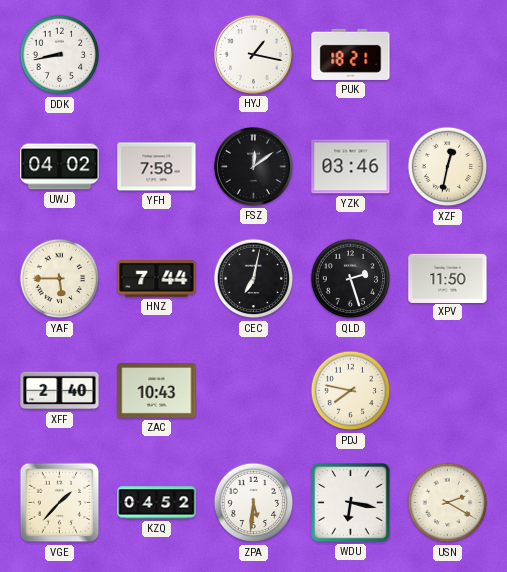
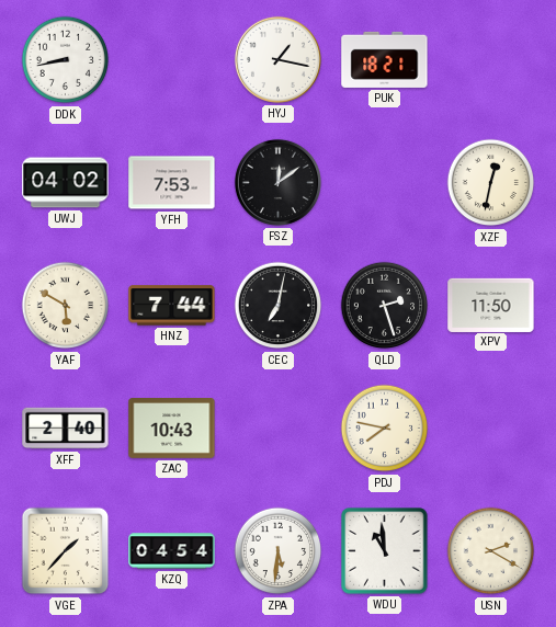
YFH: 7:58 -> 7:53 (172, 183)
YZK: 03:46 -> none (351, 167)
YAF: 5:45 -> 5:50 (66, 306)
KZQ: 04:52 -> 04:54 (172, 551)
WDU: 6:17 -> 10:59 (385, 551)
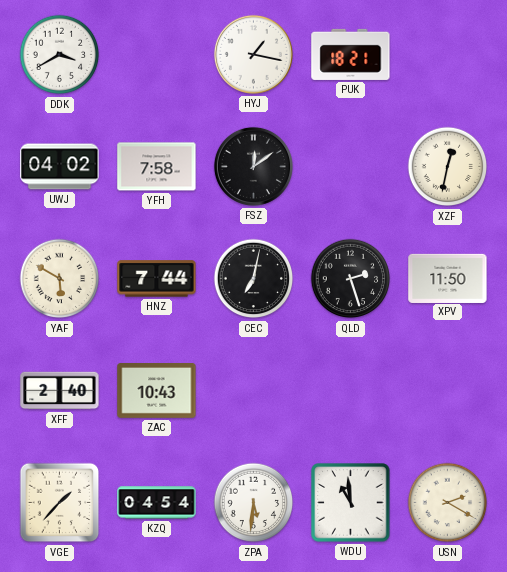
DDK: 8:43 -> 3:40 (60, 55)
YFH: 7:53 -> 7:58 (157, 167)
PDJ: 7:47 -> none (385, 429)
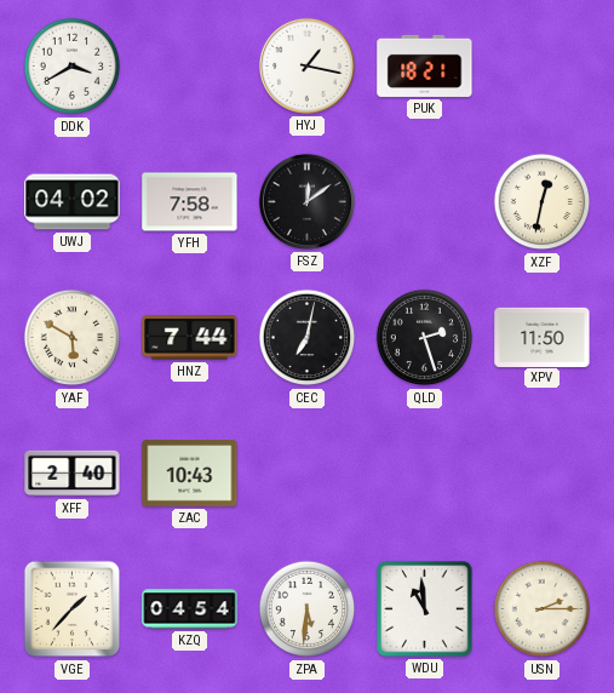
USN: 2:20 -> 2:15 (543, 609)
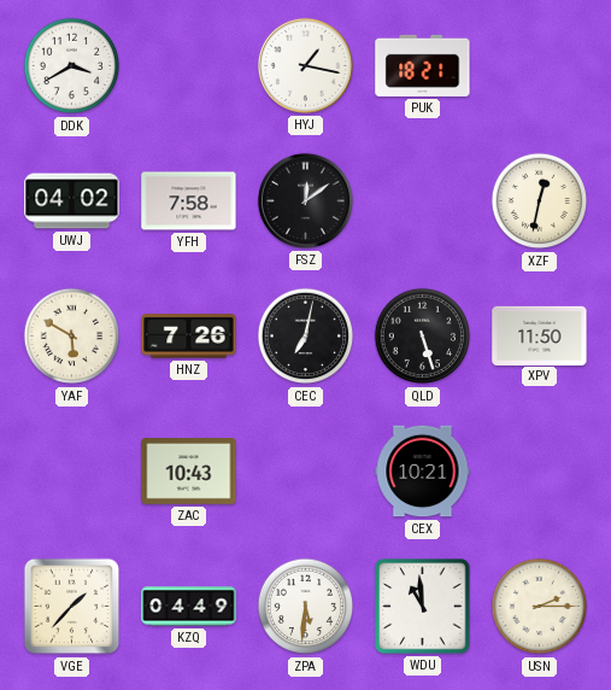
HNZ: 7:44 -> 7:26 (189, 337)
QLD: 2:27 -> 5:27 (423, 337)
XFF: 2:40 -> none (73, 474)
CEX: none -> 10:21 (423, 472)
KZQ: 04:54 -> 04:49 (189, 607)
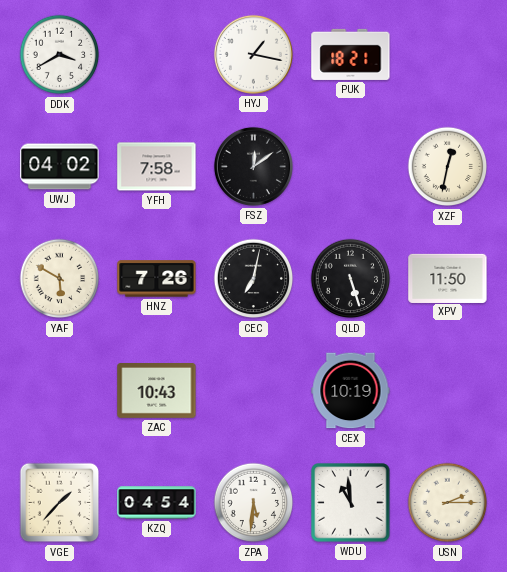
CEX: 10:21 -> 10:19 (351, 391)
KZQ: 04:49 -> 04:54 (157, 503)
